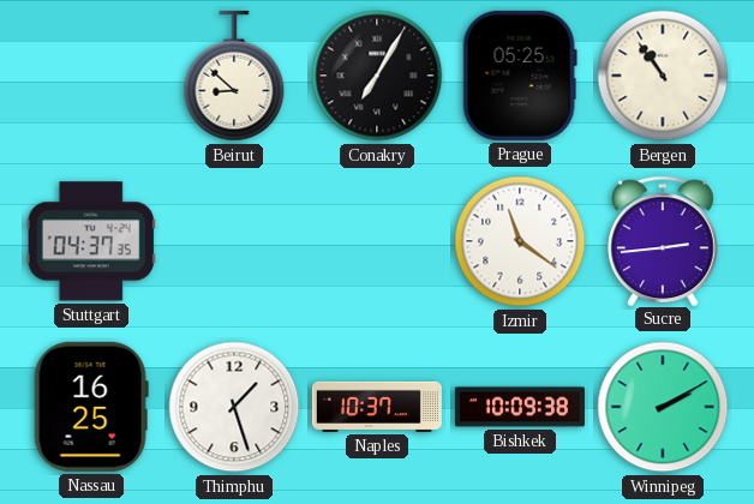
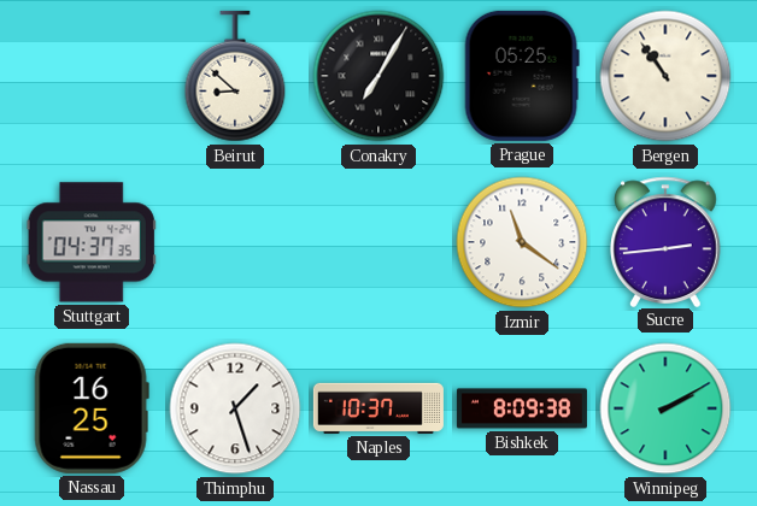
Bishkek: 10:09 -> 8:09 (522, 408)
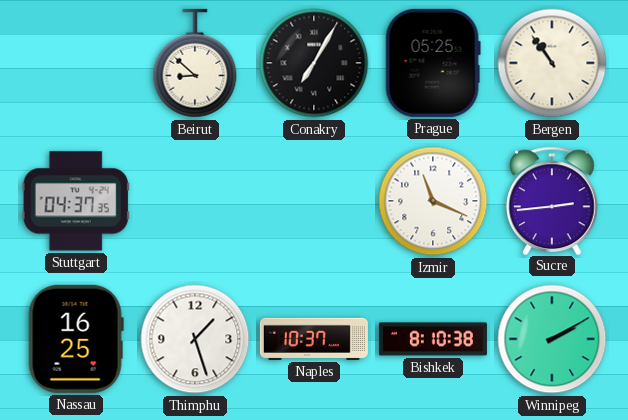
Izmir: 11:21 -> 11:19 (433, 201)
Bishkek: 8:09 -> 8:10 (433, 339)
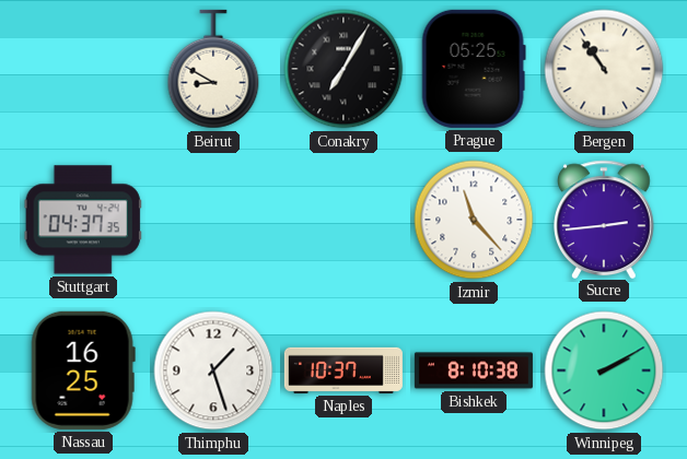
Beirut: 8:52 -> 8:50 (213, 69)
Izmir: 11:19 -> 11:23 (474, 220)
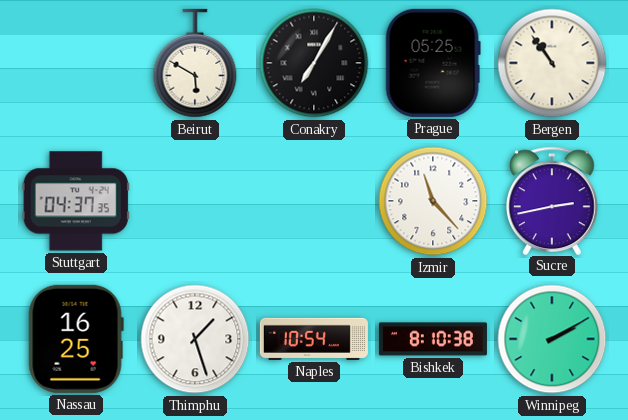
Beirut: 8:50 -> 5:50 (195, 63)
Sucre: 2:44 -> 2:43 (553, 200)
Naples: 10:37 -> 10:54 (314, 339)
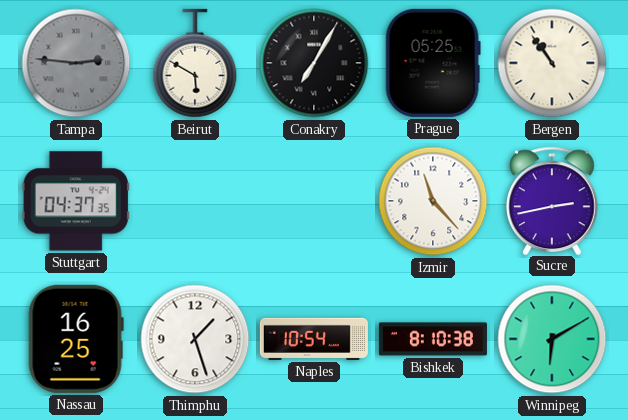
Tampa: none -> 2:46 (76, 63)
Winnipeg: 2:10 -> 6:10 (552, 339)
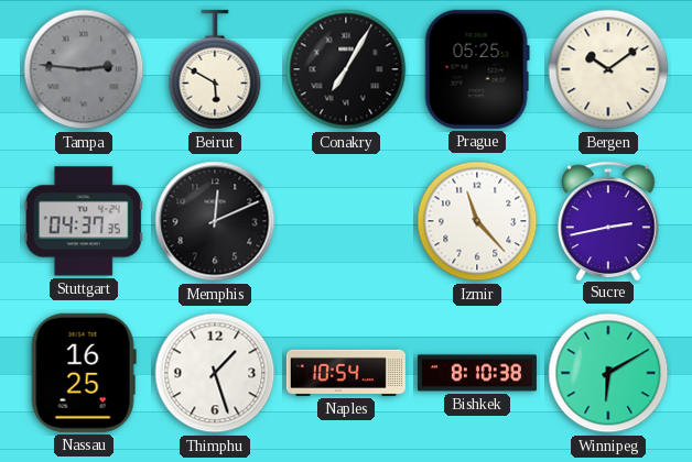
Bergen: 10:54 -> 10:09 (608, 69)
Memphis: none -> 12:11 (215, 221)
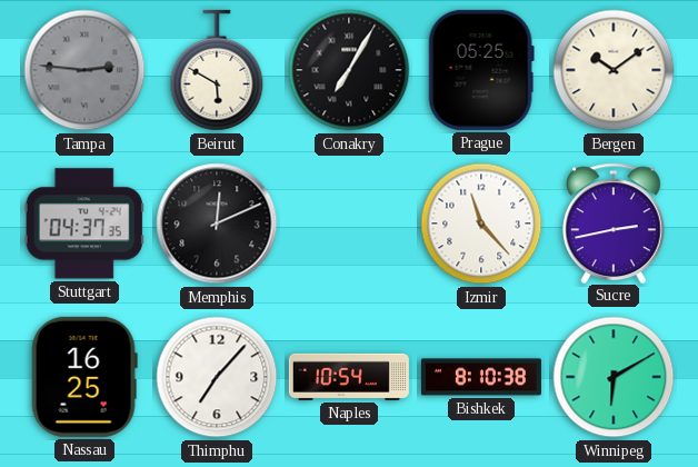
Thimphu: 1:27 -> 7:07 (217, 377)
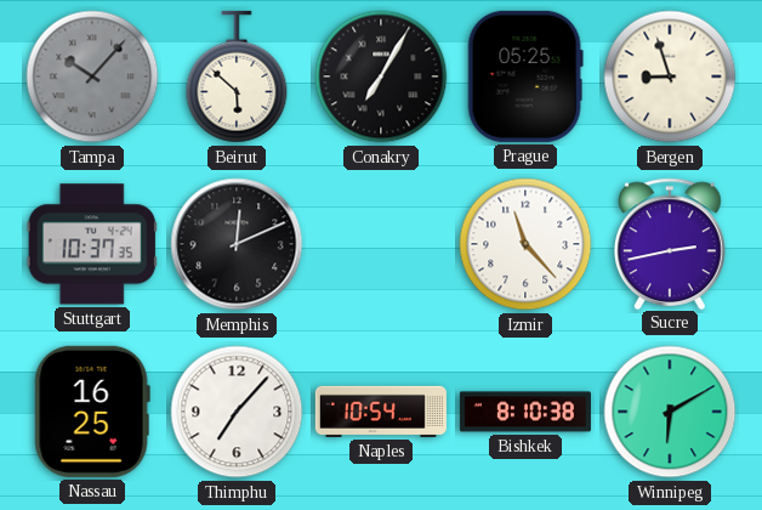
Tampa: 2:46 -> 10:07 (92, 76)
Beirut: 5:50 -> 5:52 (237, 76)
Bergen: 10:09 -> 8:57 (670, 76)
Stuttgart: 04:37 -> 10:37 (92, 244)
